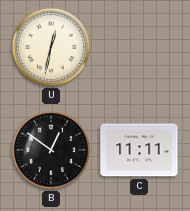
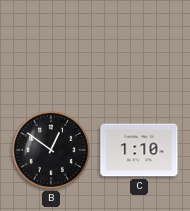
U: 12:32 -> none (51, 47)
C: 11:11 -> 1:10 (139, 150)
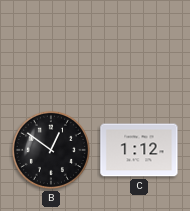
C: 1:10 -> 1:12 (139, 150)
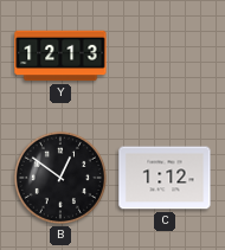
Y: none -> 12:13 (60, 56)
